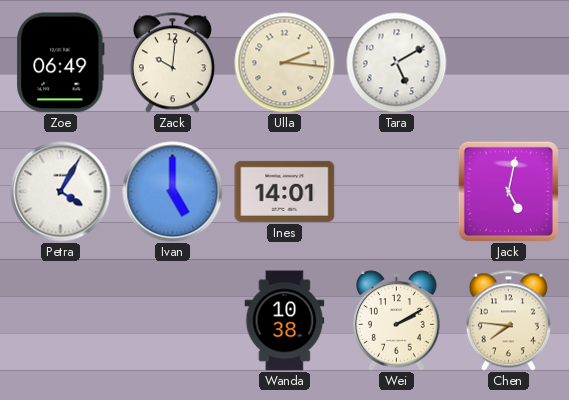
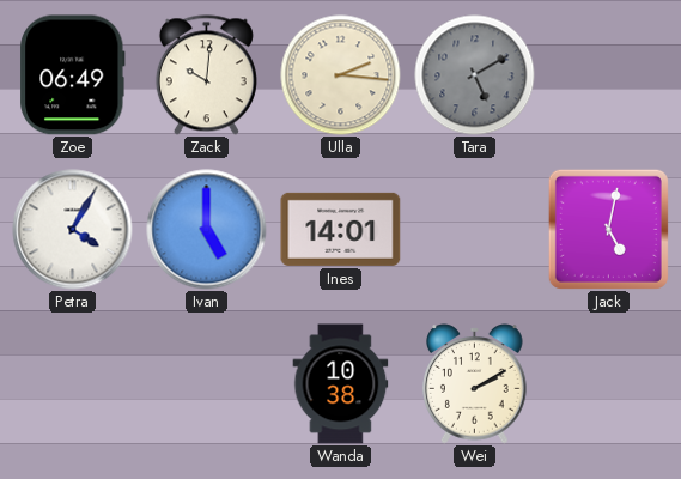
Tara dial: white -> grey (475, 75)
Chen: 7:46 -> none (508, 321)
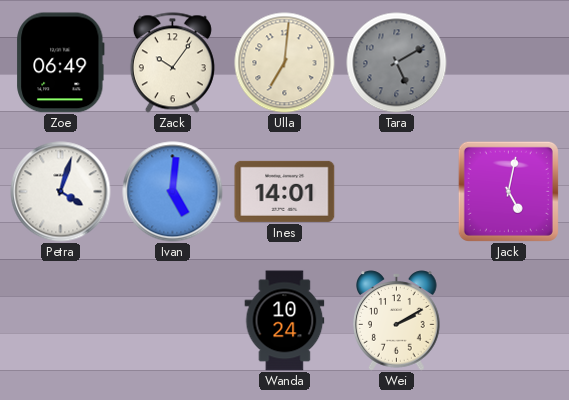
Zack: 10:01 -> 10:06 (172, 63)
Ulla: 2:16 -> 7:01 (285, 63)
Petra: 4:05 -> 4:03 (61, 192)
Ivan: 5:00 -> 5:01 (173, 192)
Wanda: 10:38 -> 10:24 (285, 321)
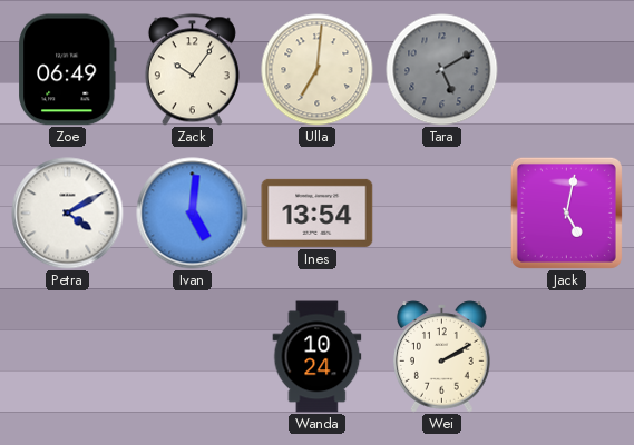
Petra: 4:03 -> 4:10 (68, 214)
Ines: 14:01 -> 13:54 (318, 212)
